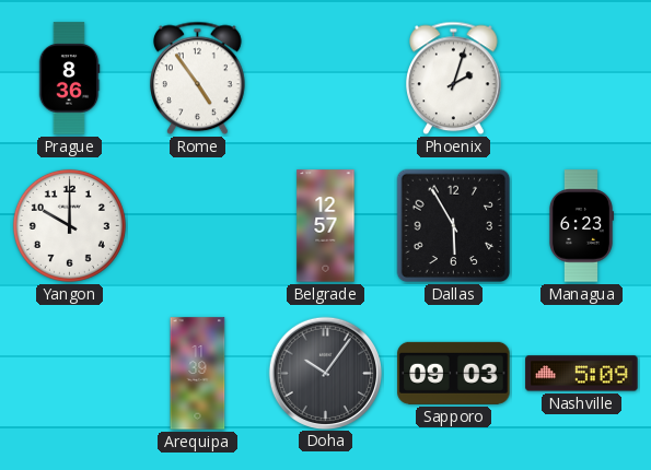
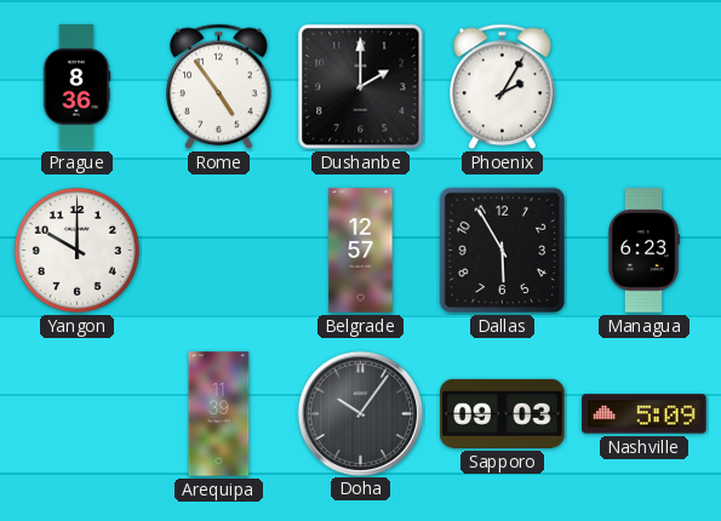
Dushanbe: none -> 2:00 (361, 87)
Phoenix: 2:03 -> 2:05 (503, 87)
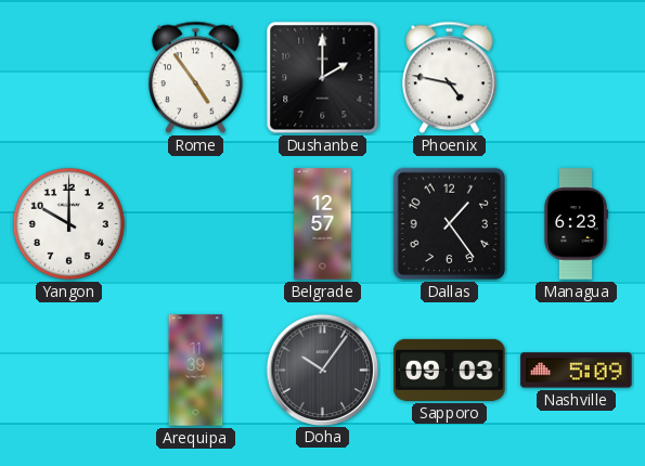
Prague: 8:36 -> none (76, 87)
Phoenix: 2:05 -> 4:47 (450, 78)
Dallas: 5:55 -> 1:24 (450, 224)
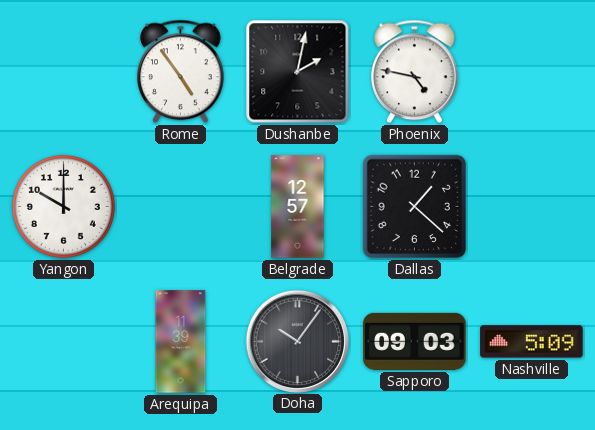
Dushanbe: 2:00 -> 2:02 (298, 72)
Dallas: 1:24 -> 1:22 (415, 207)
Managua: 6:23 -> none (575, 224)
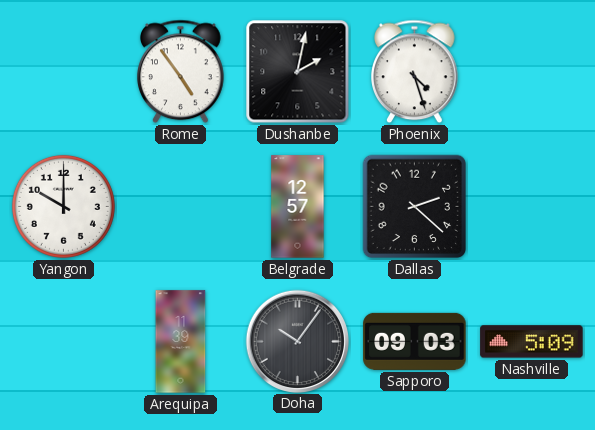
Phoenix: 4:47 -> 4:27 (415, 72)
Dallas: 1:22 -> 2:22 (415, 207)
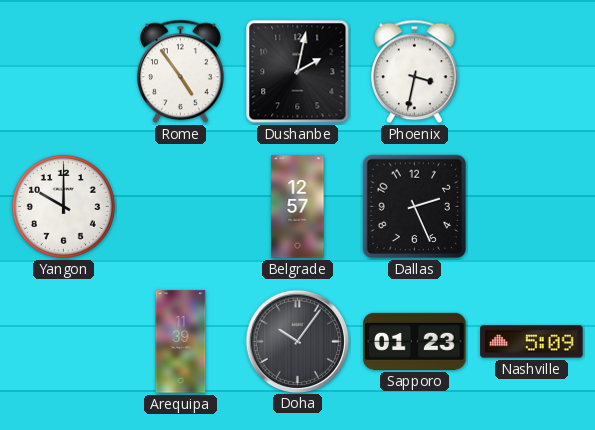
Phoenix: 4:27 -> 3:32 (415, 72)
Dallas: 2:22 -> 2:26 (415, 207)
Sapporo: 09:03 -> 01:23 (415, 341)
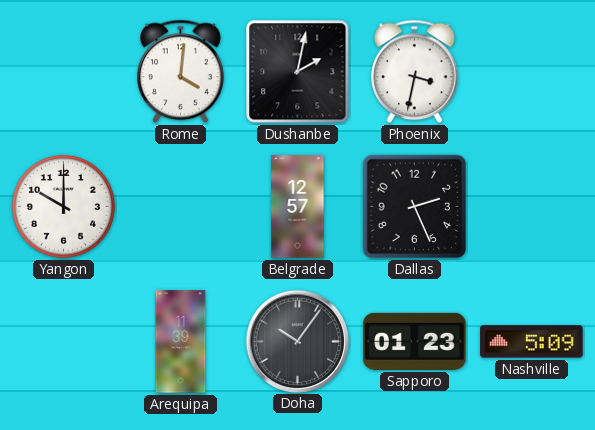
Rome: 4:54 -> 4:01 (181, 72)
